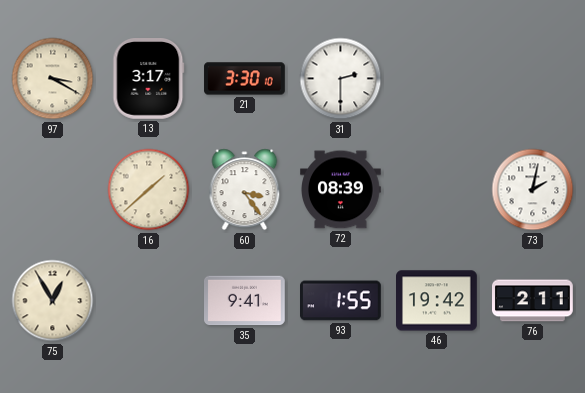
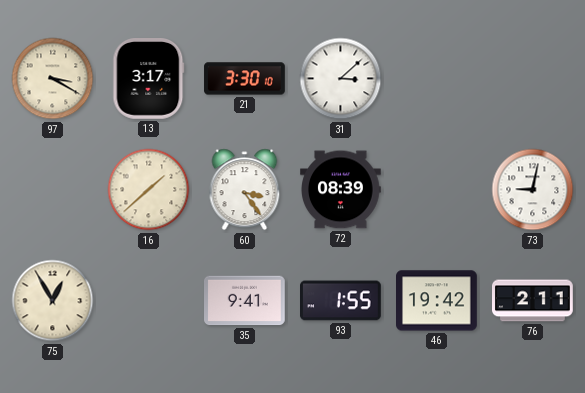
31: 2:30 -> 3:08 (341, 79)
73: 2:02 -> 9:02 (533, 190)
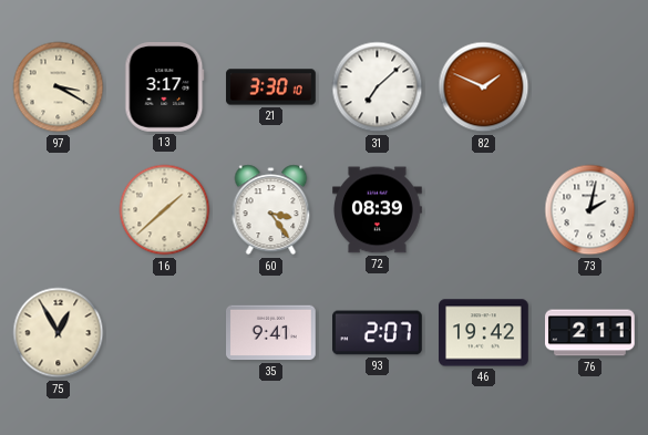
31: 3:08 -> 7:08 (378, 87)
82: none -> 1:49 (484, 87)
73: 9:02 -> 2:02 (590, 210)
93: 1:55 -> 2:07 (378, 333)
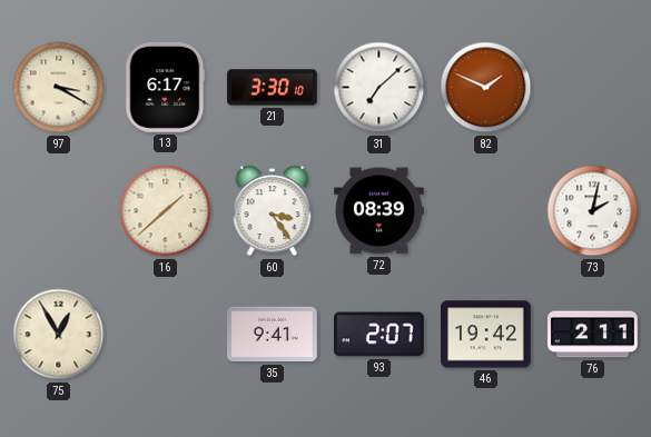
13: 3:17 -> 6:17 (166, 88)
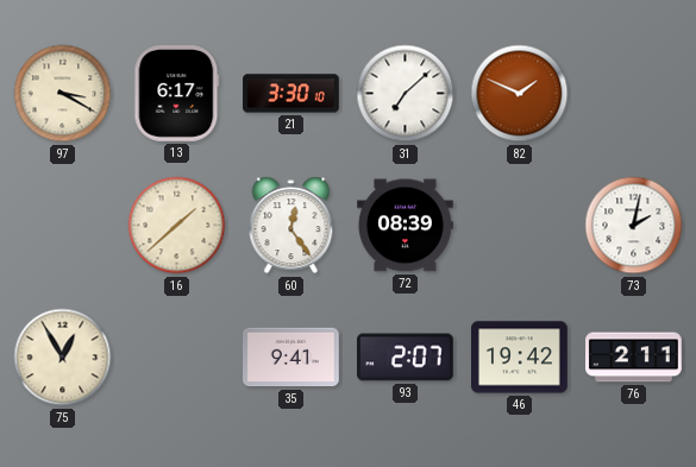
60: 3:24 -> 12:24 (291, 226)
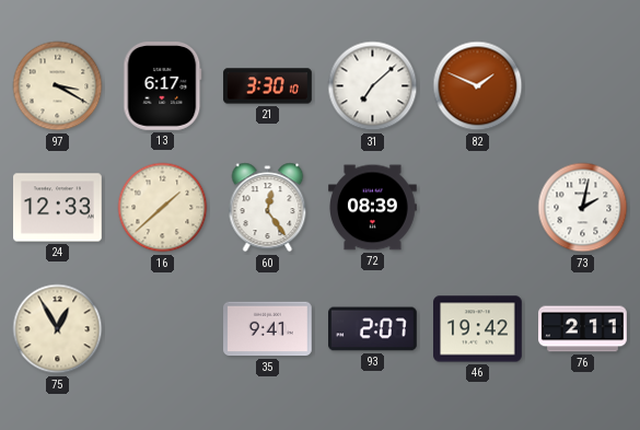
24: none -> 12:33 (58, 208)
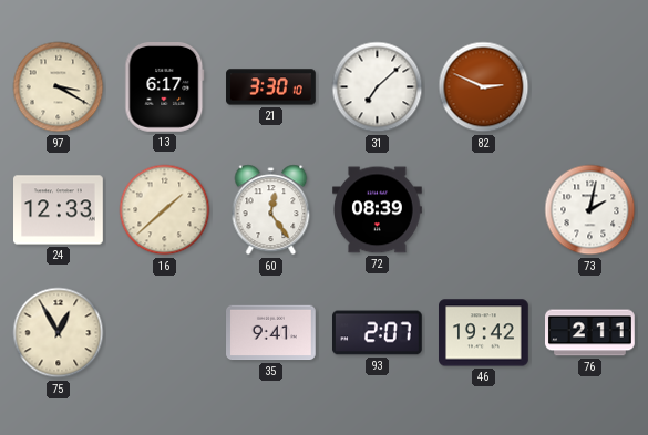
82: 1:49 -> 2:49 (484, 87)
